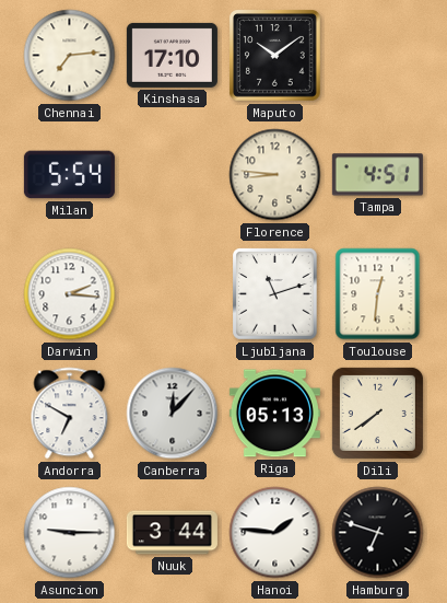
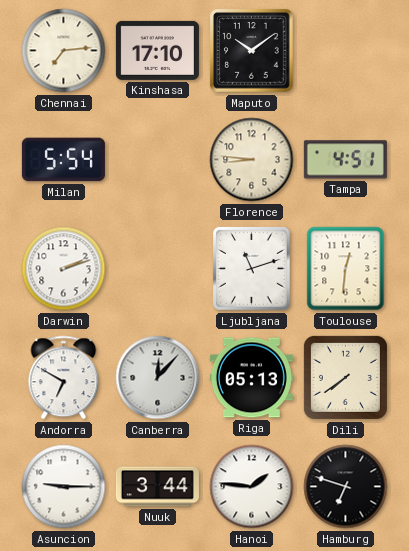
Darwin: 2:16 -> 2:12 (64, 269)
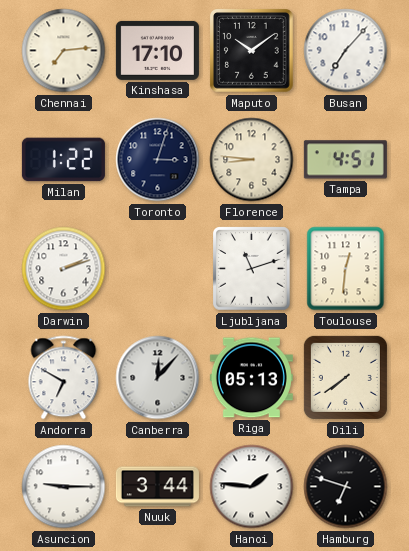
Busan: none -> 7:07 (346, 51)
Milan: 5:54 -> 1:22 (63, 160)
Toronto: none -> 3:03 (158, 160)
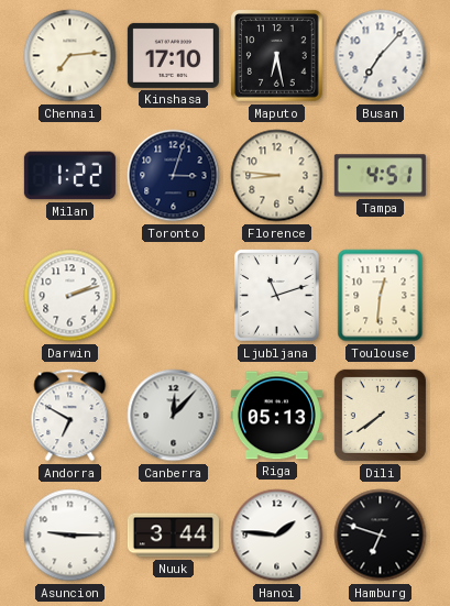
Maputo: 10:09 -> 6:28 (277, 56)
